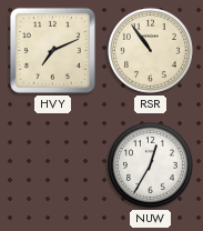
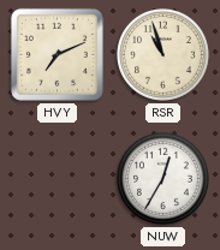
RSR: 10:54 -> 10:57 (162, 54)
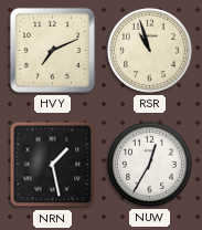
NRN: none -> 1:28 (53, 165)
